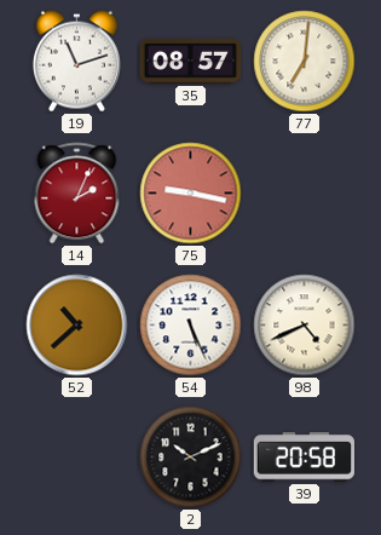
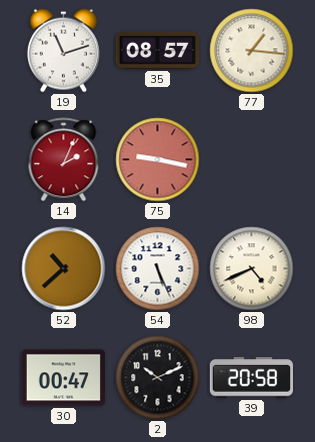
77: 7:01 -> 1:16 (252, 51)
30: none -> 00:47 (63, 378)
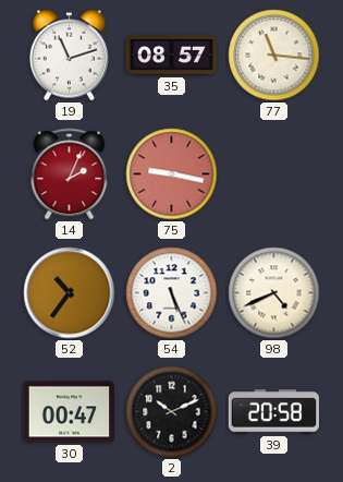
77: 1:16 -> 11:16 (274, 56)
52: 10:38 -> 10:36 (70, 293)
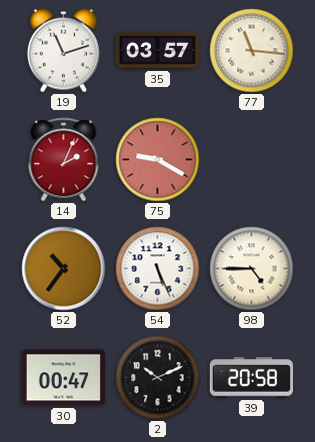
35: 08:57 -> 03:57 (157, 51)
75: 9:17 -> 9:20 (158, 160)
98: 4:41 -> 4:45 (252, 269)
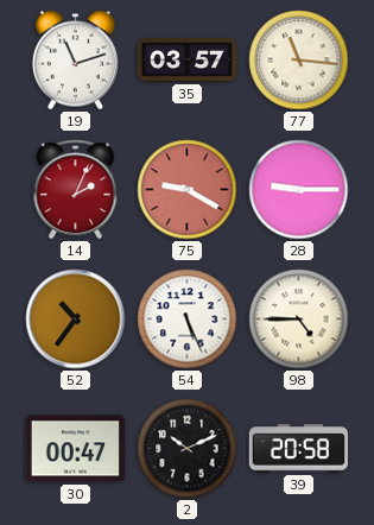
28: none -> 9:15 (299, 190)
